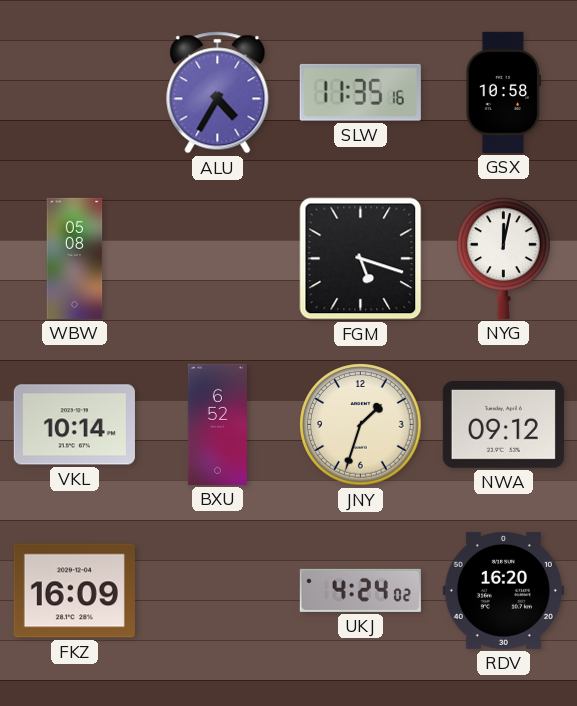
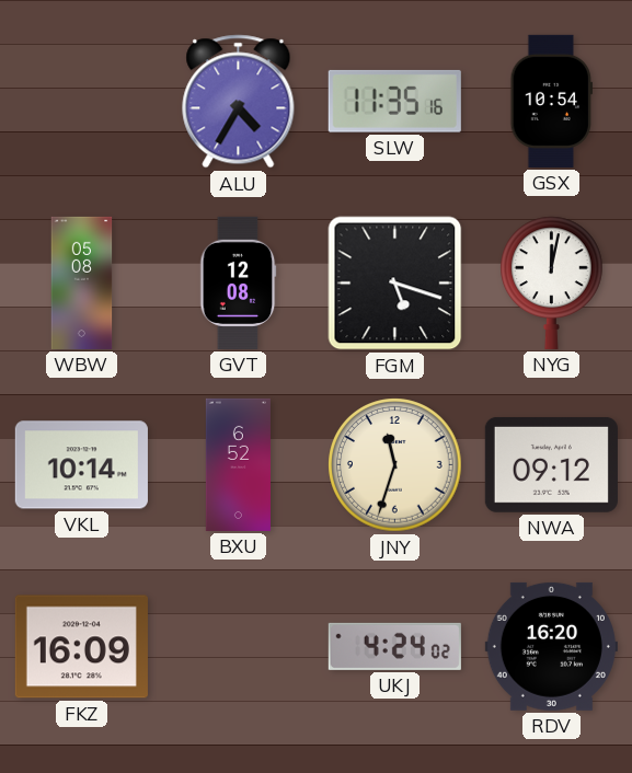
GSX: 10:58 -> 10:54 (551, 101)
GVT: none -> 12:08 (238, 282)
JNY: 1:33 -> 11:33 (395, 465)
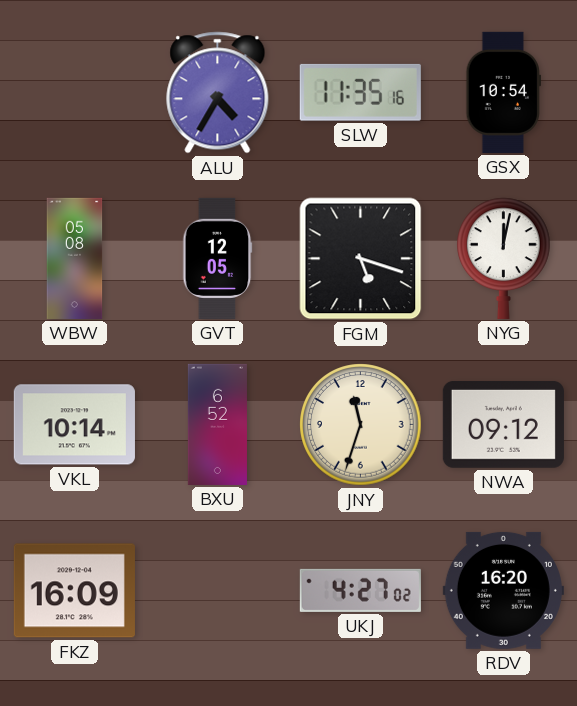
GVT: 12:08 -> 12:05 (217, 258)
UKJ: 4:24 -> 4:27 (360, 590)
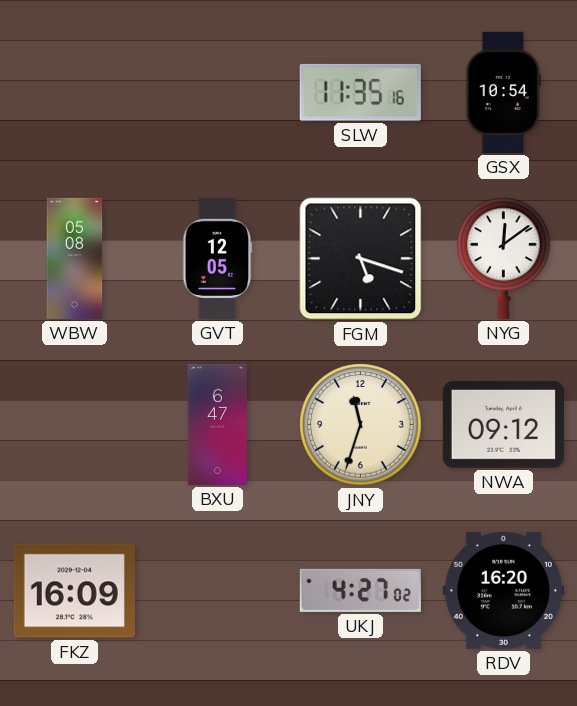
ALU: 4:35 -> none (218, 93)
NYG: 12:02 -> 12:09 (504, 258)
VKL: 10:14 -> none (74, 425)
BXU: 6:52 -> 6:47 (217, 424)
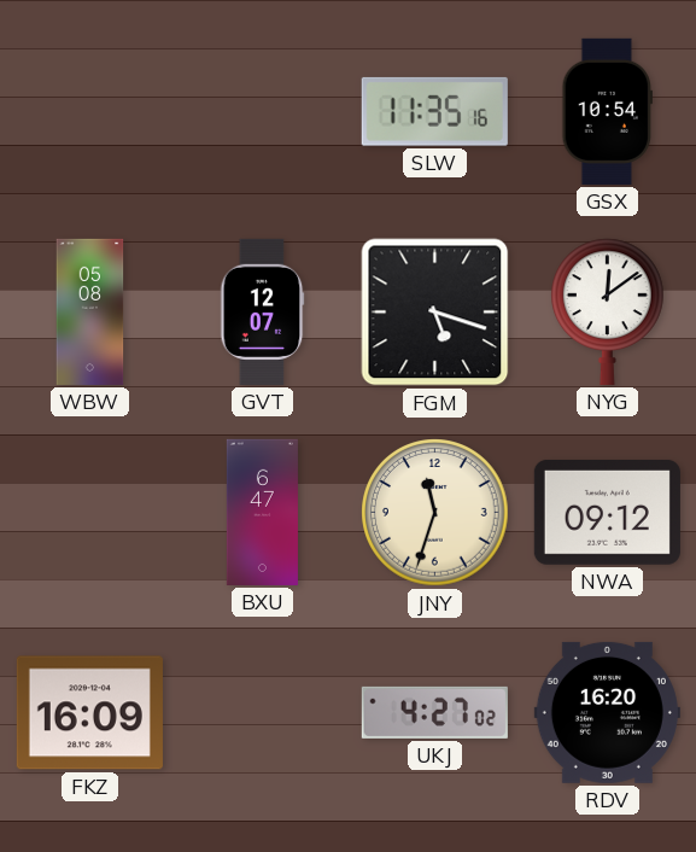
GVT: 12:05 -> 12:07 (262, 311)
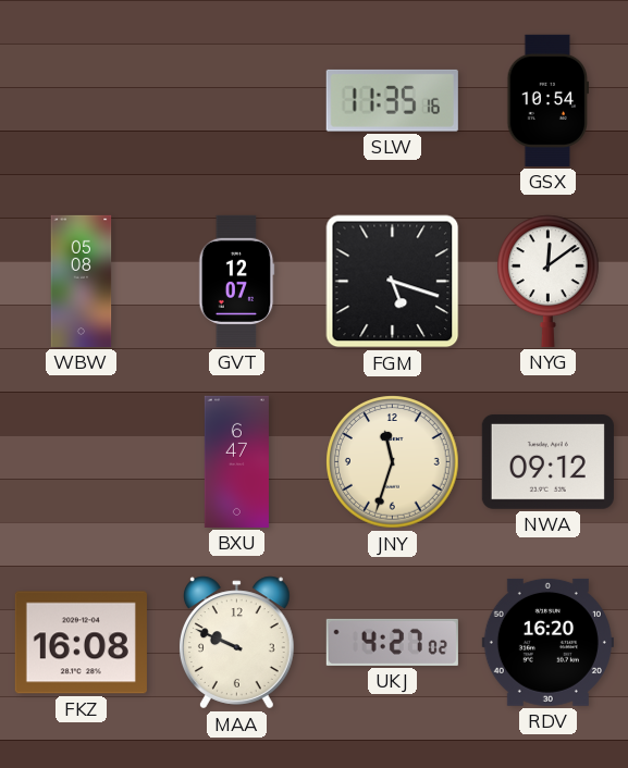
FKZ: 16:09 -> 16:08 (81, 643)
MAA: none -> 9:49 (236, 643)
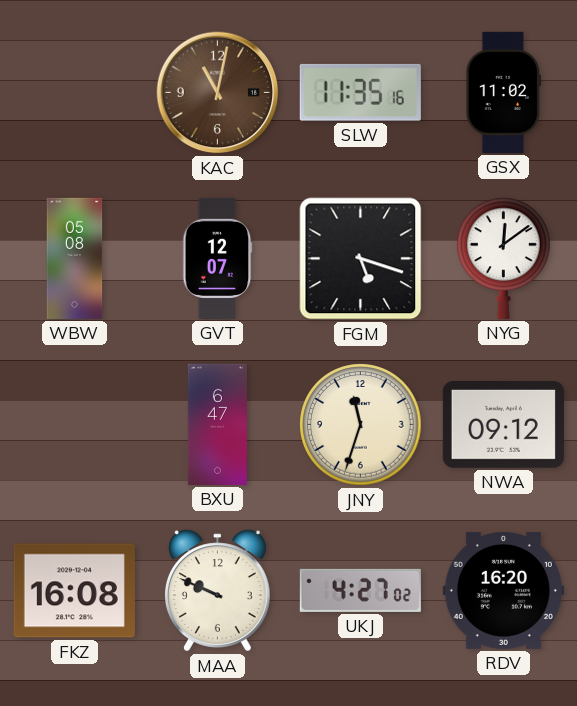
KAC: none -> 11:02 (218, 93)
GSX: 10:54 -> 11:02 (503, 92)
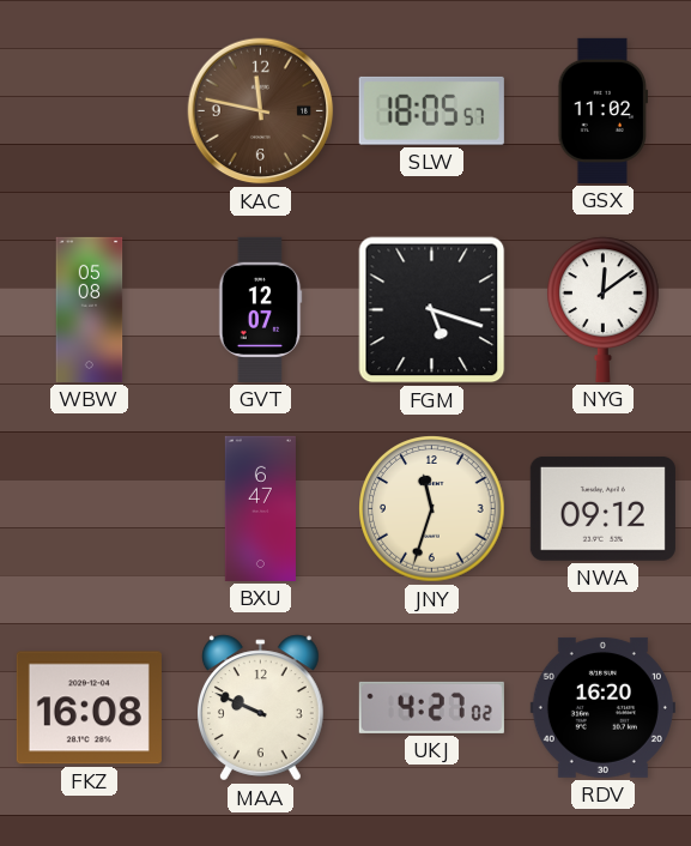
KAC: 11:02 -> 11:47 (261, 111)
SLW: 11:35 -> 18:05 (431, 110)
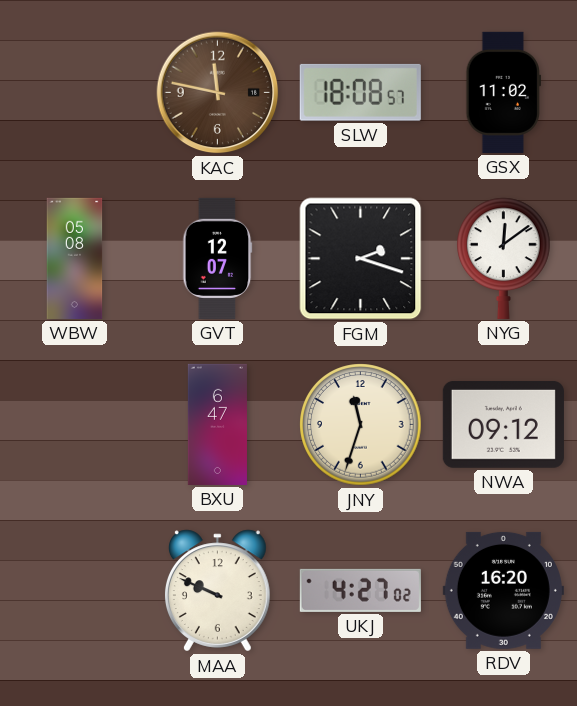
SLW: 18:05 -> 18:08 (360, 92)
FGM: 5:18 -> 2:18 (361, 259)
FKZ: 16:08 -> none (89, 708)
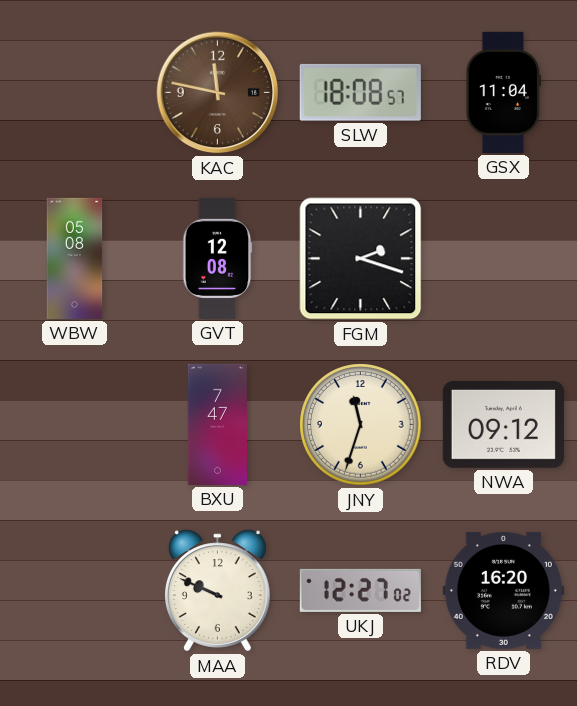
GSX: 11:02 -> 11:04 (503, 92)
GVT: 12:07 -> 12:08 (217, 258)
NYG: 12:09 -> none (504, 258)
BXU: 6:47 -> 7:47 (217, 424)
UKJ: 4:27 -> 12:27 (360, 590)
